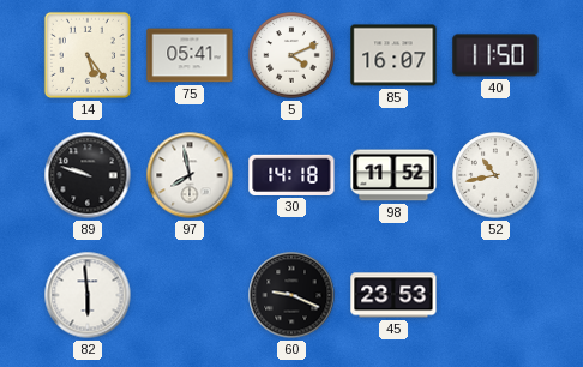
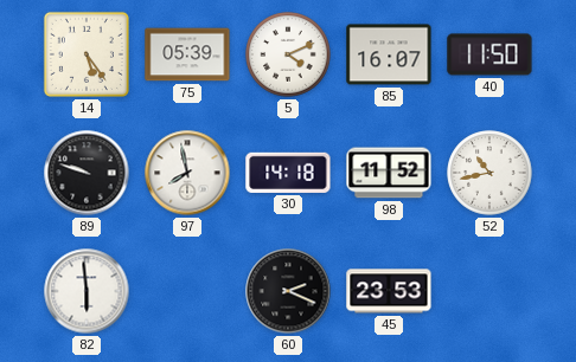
75: 05:41 -> 05:39 (187, 54)
60: 9:19 -> 2:19 (288, 291)
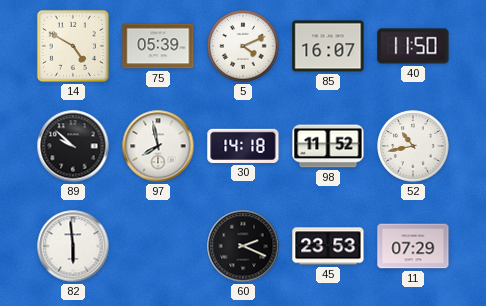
14: 5:24 -> 4:50 (73, 46)
89: 9:48 -> 9:52 (73, 146)
11: none -> 07:29 (413, 246)
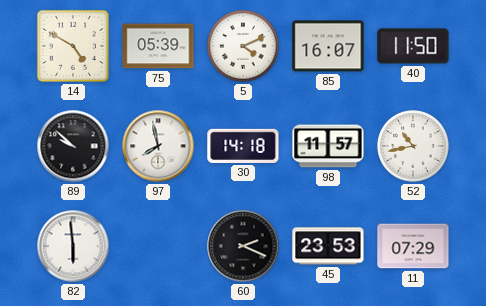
98: 11:52 -> 11:57 (328, 146)
